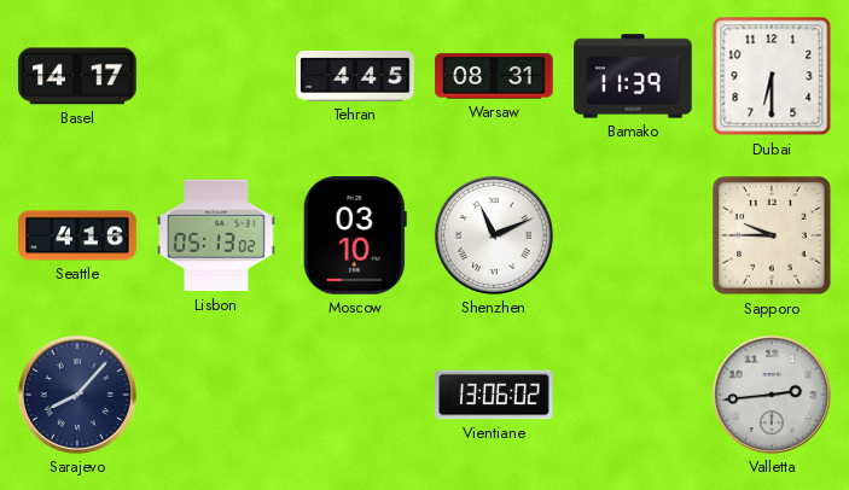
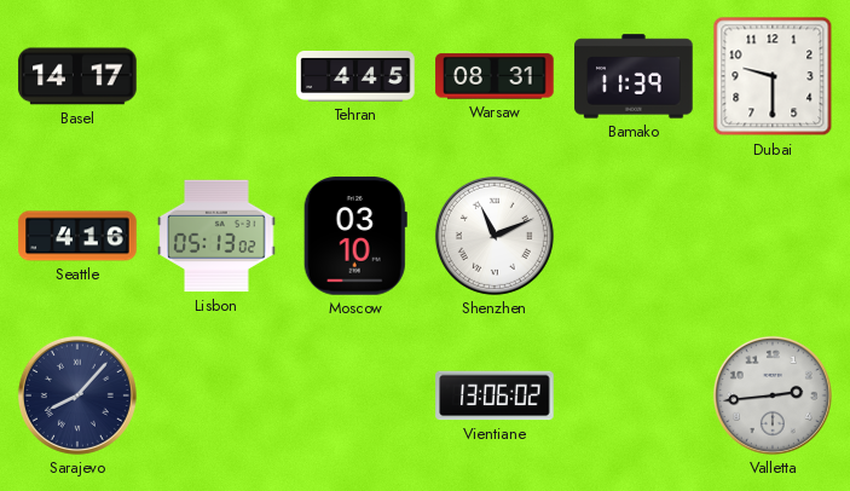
Dubai: 6:30 -> 9:30 (773, 76)
Sapporo: 9:45 -> none (772, 235)
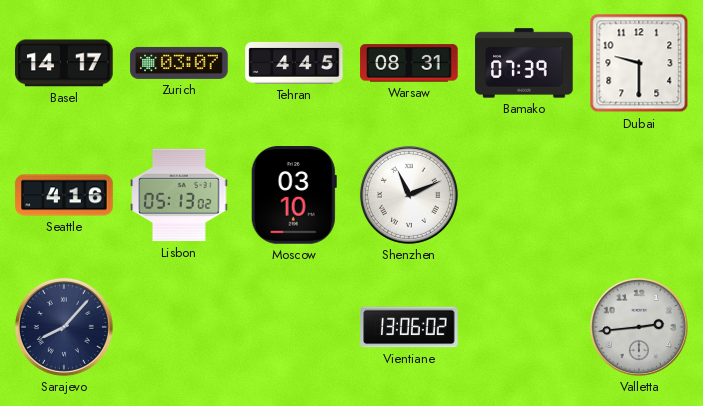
Zurich: none -> 03:07 (179, 63)
Bamako: 11:39 -> 07:39 (524, 63)
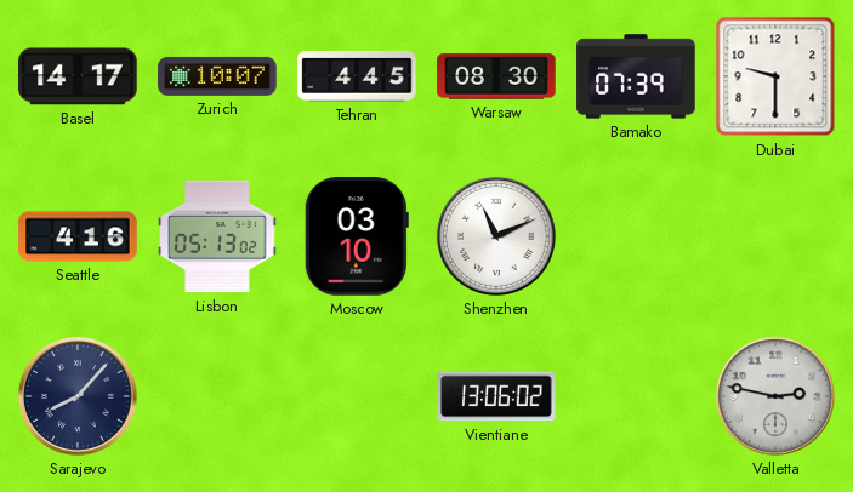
Zurich: 03:07 -> 10:07 (217, 76)
Warsaw: 08:31 -> 08:30 (496, 76)
Valletta: 2:44 -> 2:47 (775, 396)
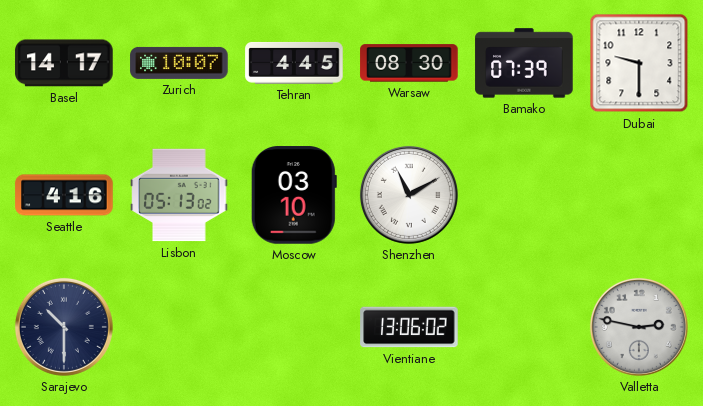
Shenzhen: 11:11 -> 11:10 (409, 195)
Sarajevo: 8:07 -> 10:30 (64, 327)
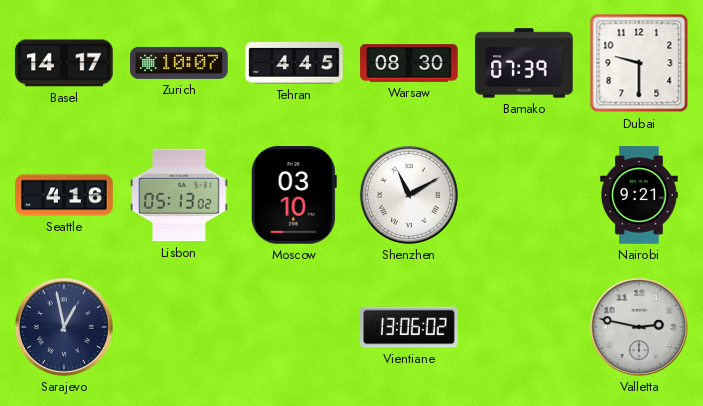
Nairobi: none -> 9:21 (639, 195)
Sarajevo: 10:30 -> 12:58 (64, 327)
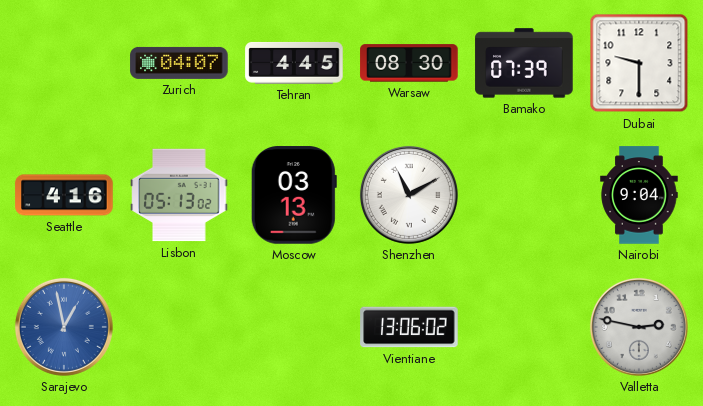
Basel: 14:17 -> none (64, 63)
Zurich: 10:07 -> 04:07 (179, 63)
Moscow: 03:10 -> 03:13 (294, 195)
Nairobi: 9:21 -> 9:04 (639, 195)
Sarajevo dial: navy -> blue (64, 327)
